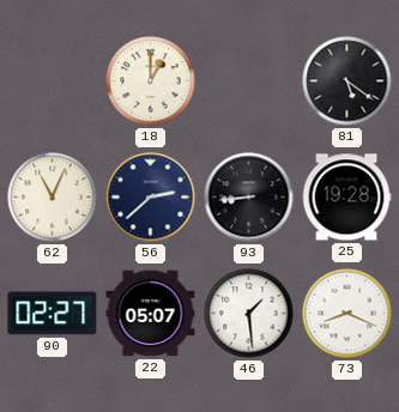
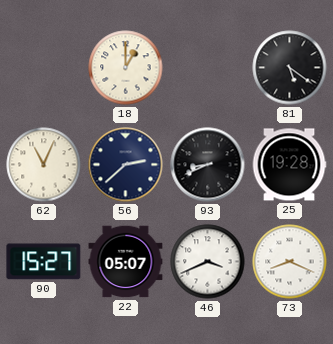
93: 8:44 -> 8:41 (208, 165)
90: 02:27 -> 15:27 (44, 262)
46: 1:29 -> 3:41 (208, 262)
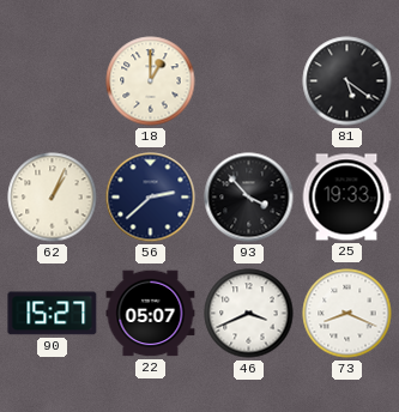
62: 11:04 -> 1:04 (53, 198)
93: 8:41 -> 3:53 (249, 198)
25: 19:28 -> 19:33 (346, 198)
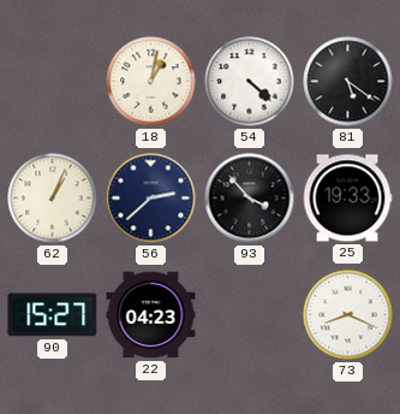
18: 1:00 -> 1:02 (151, 82)
54: none -> 4:22 (250, 82)
22: 05:07 -> 04:23 (151, 315)
46: 3:41 -> none (249, 314)
